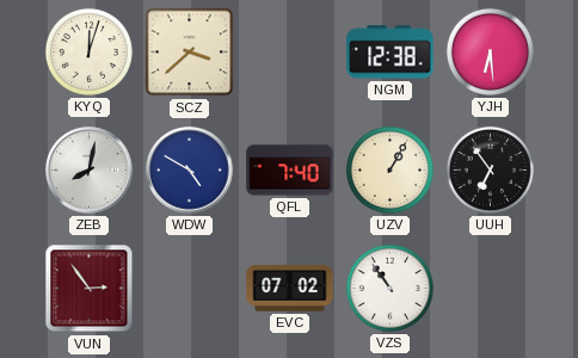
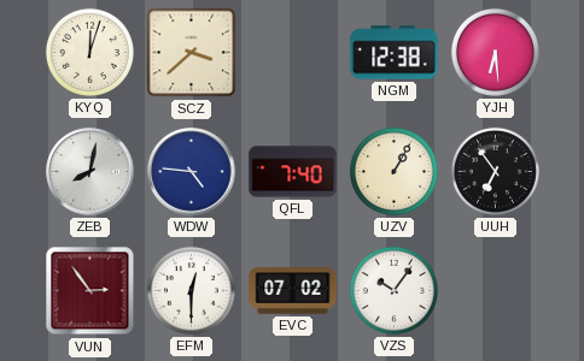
WDW: 4:50 -> 4:46 (192, 172)
EFM: none -> 12:30 (191, 290)
VZS: 10:54 -> 10:06 (393, 290)
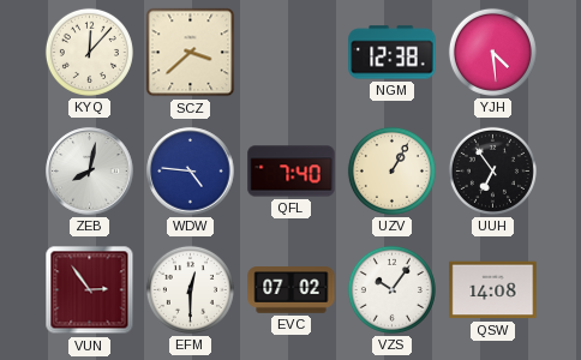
KYQ: 12:03 -> 12:07 (89, 52)
YJH: 6:29 -> 4:29 (492, 52)
QSW: none -> 14:08 (493, 290)
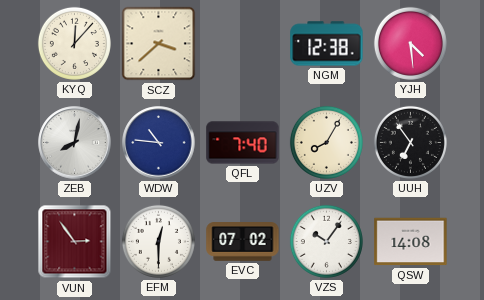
WDW: 4:46 -> 10:46 (159, 143)
UZV: 1:05 -> 8:05 (326, 142)
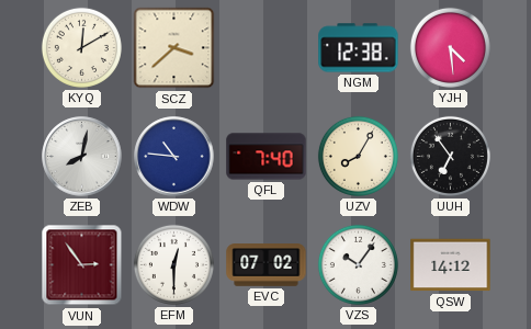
KYQ: 12:07 -> 12:10 (81, 47)
QSW: 14:08 -> 14:12 (451, 265)
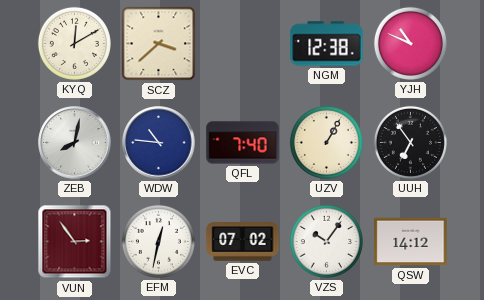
YJH: 4:29 -> 10:49 (410, 43)
UZV: 8:05 -> 1:05 (326, 142)
EFM: 12:30 -> 12:32 (158, 241)
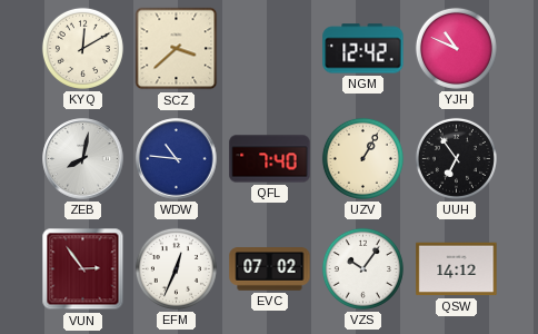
NGM: 12:38 -> 12:42 (363, 49)
EFM: 12:32 -> 12:34 (176, 268)
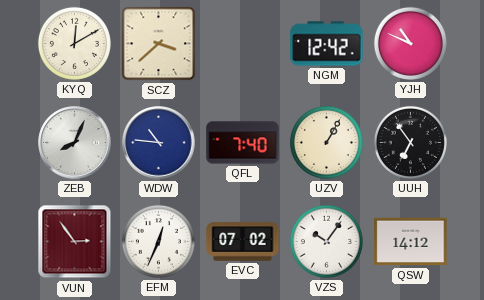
ZEB: 8:02 -> 8:04 (75, 143)
